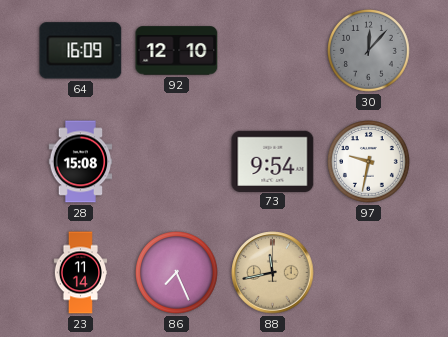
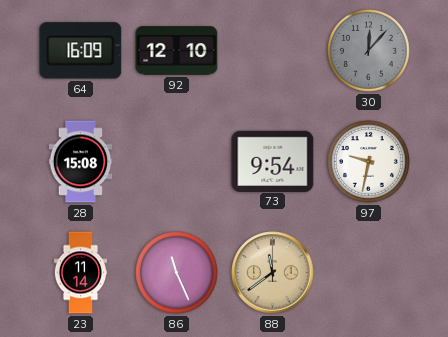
86: 7:26 -> 11:26 (177, 273)
88: 11:43 -> 11:39 (273, 273)
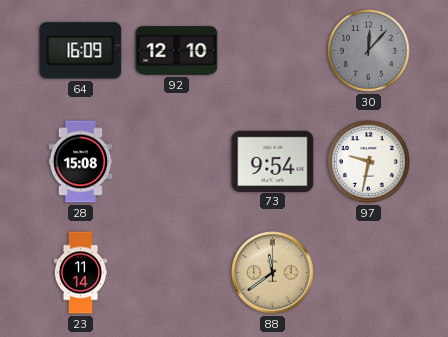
86: 11:26 -> none (177, 273)
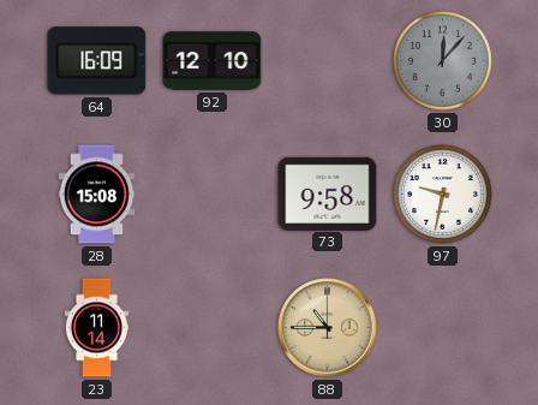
73: 9:54 -> 9:58 (328, 193)
88: 11:39 -> 10:45 (328, 328)
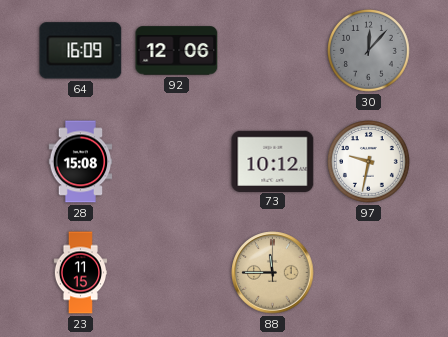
92: 12:10 -> 12:06 (177, 51)
73: 9:58 -> 10:12 (273, 161)
23: 11:14 -> 11:15 (81, 273)
88: 10:45 -> 11:45 (273, 273)
